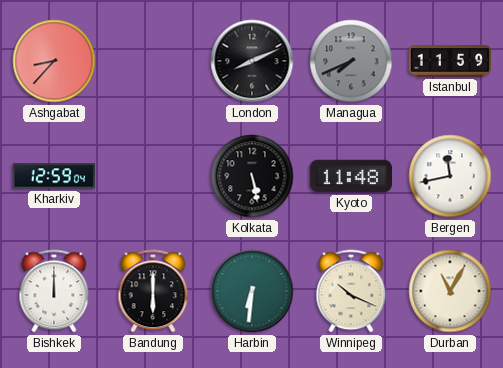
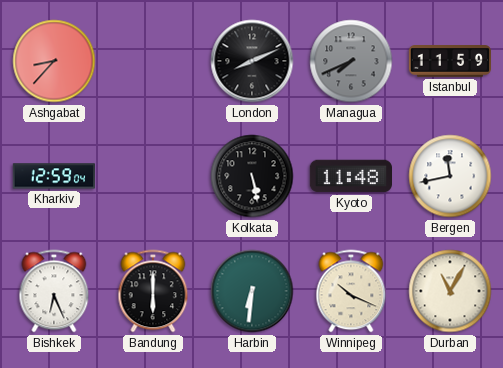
Bishkek: 12:00 -> 6:26 (54, 291)
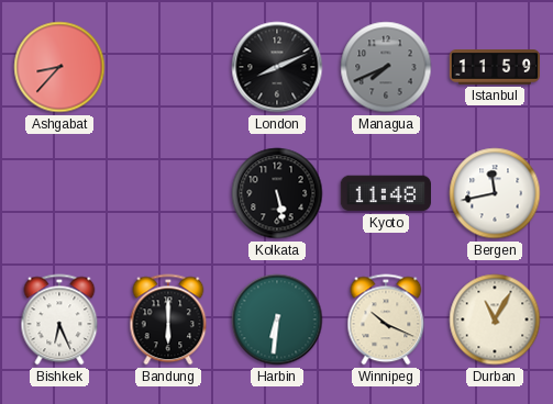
Kharkiv: 12:59 -> none (53, 176)
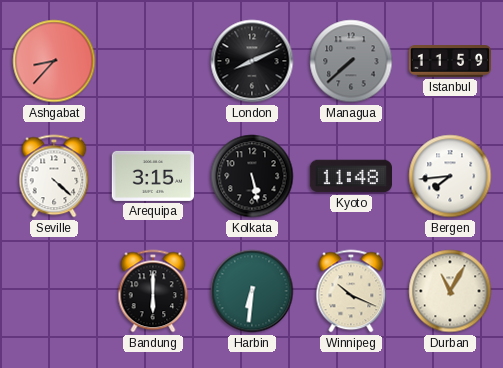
Managua: 7:41 -> 7:38 (351, 61)
Seville: none -> 4:22 (54, 176)
Arequipa: none -> 3:15 (152, 176)
Bergen: 11:43 -> 7:44 (450, 176)
Bishkek: 6:26 -> none (59, 319)
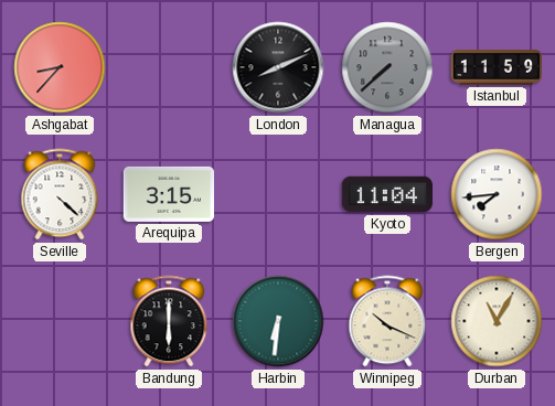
Kolkata: 5:28 -> none (252, 176)
Kyoto: 11:48 -> 11:04 (386, 194)
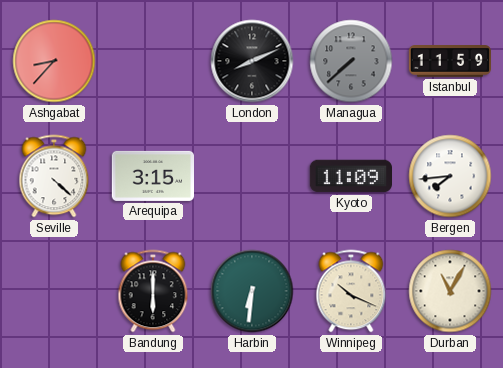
Kyoto: 11:04 -> 11:09 (350, 176)
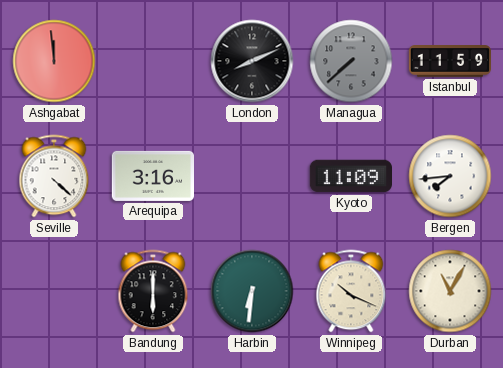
Ashgabat: 8:37 -> 11:59 (54, 61)
Arequipa: 3:15 -> 3:16 (152, 176)
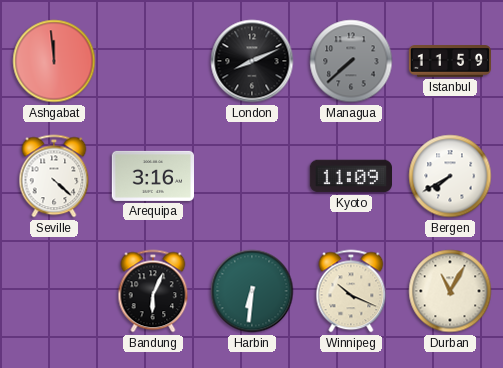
Bergen: 7:44 -> 7:40 (450, 176)
Bandung: 6:00 -> 6:04 (153, 291)
